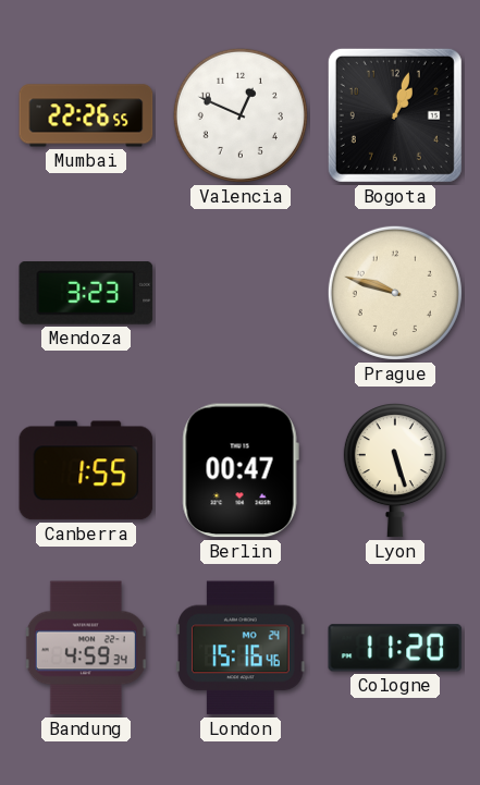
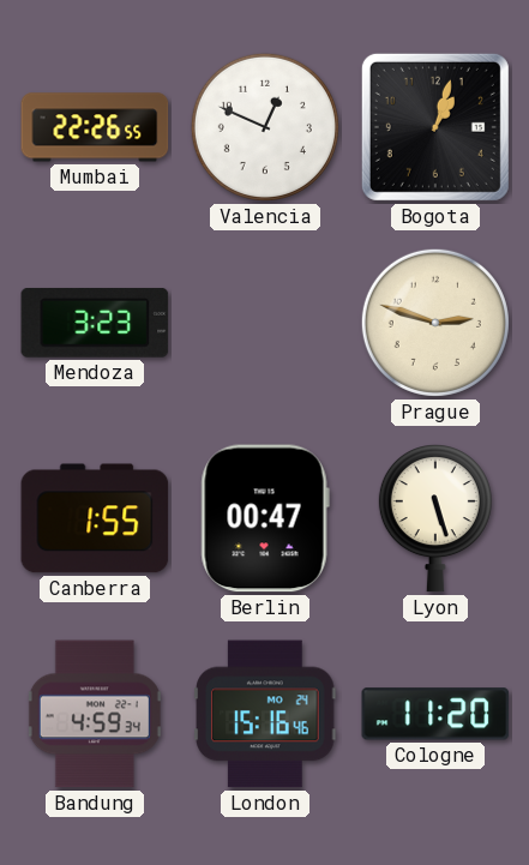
Prague: 9:48 -> 2:48 (435, 323)
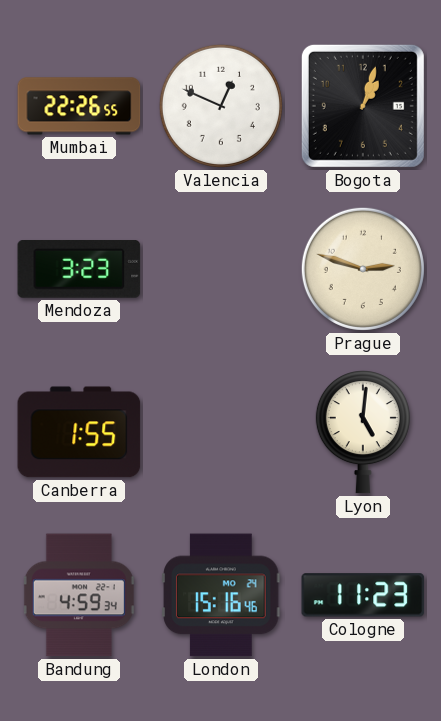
Berlin: 00:47 -> none (265, 518)
Lyon: 5:27 -> 5:01 (363, 433)
Cologne: 11:20 -> 11:23 (363, 595)
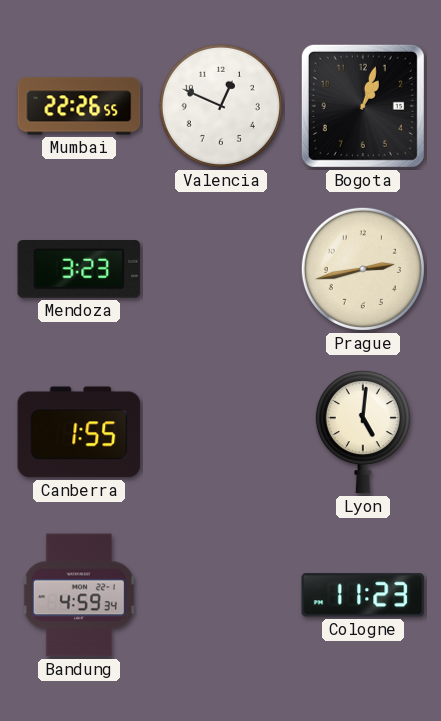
Prague: 2:48 -> 2:43 (363, 269)
London: 15:16 -> none (221, 595)
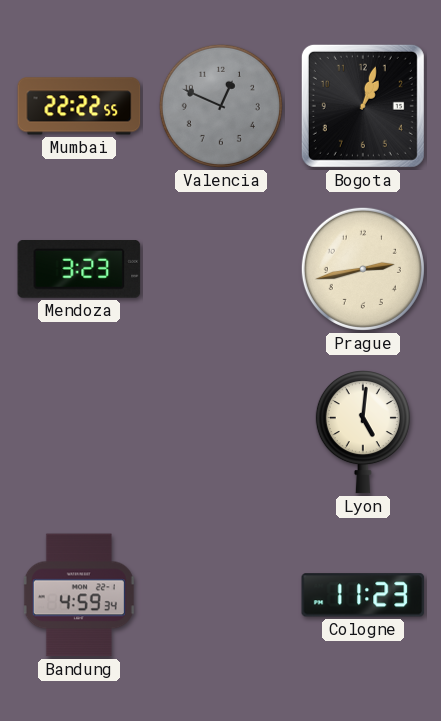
Mumbai: 22:26 -> 22:22 (79, 106)
Valencia dial: white -> grey (221, 106)
Canberra: 1:55 -> none (79, 432)
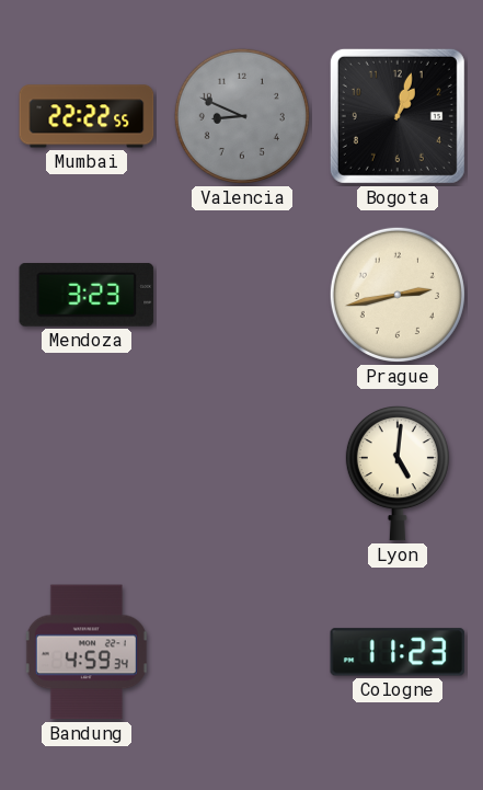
Valencia: 12:49 -> 8:49 (242, 116)
